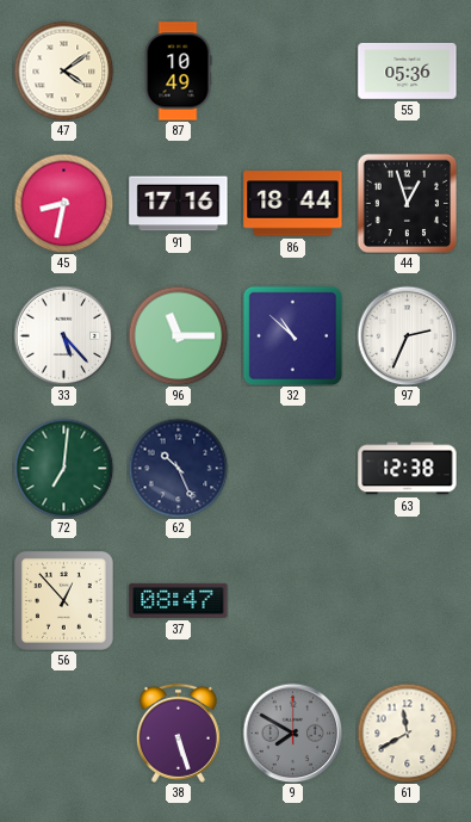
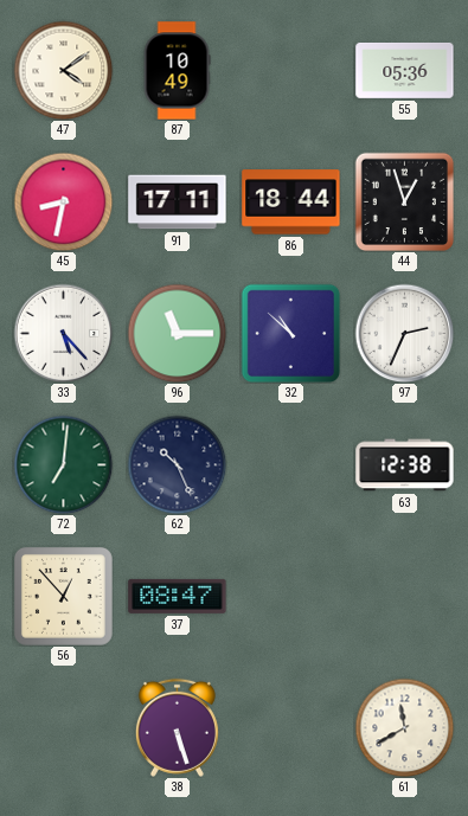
91: 17:16 -> 17:11 (178, 203)
9: 7:50 -> none (292, 733)
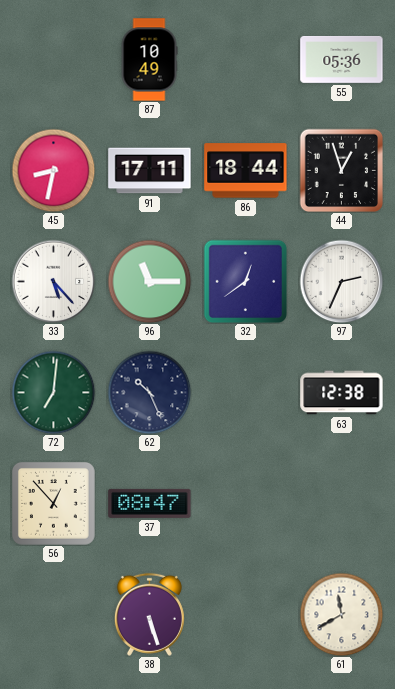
47: 4:09 -> none (63, 70)
32: 10:52 -> 12:39 (245, 281)
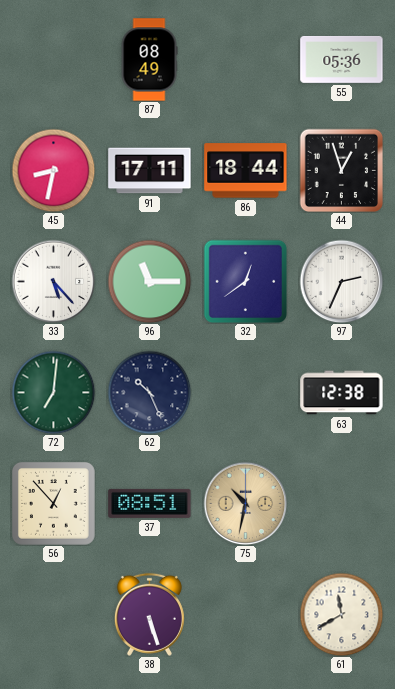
87: 10:49 -> 08:49 (149, 60)
37: 08:47 -> 08:51 (150, 503)
75: none -> 10:32 (245, 503)
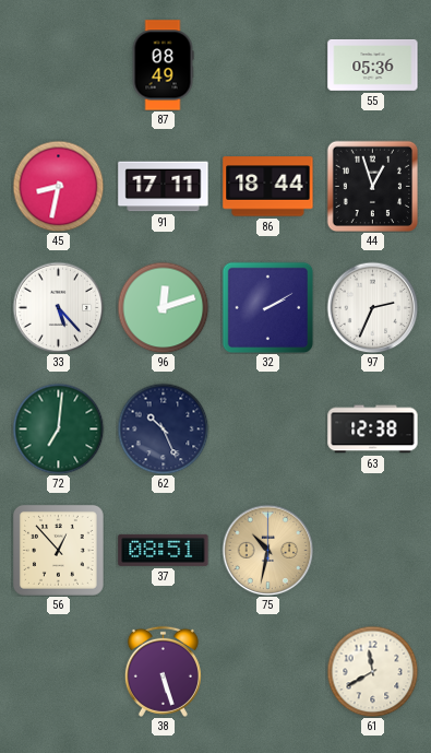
96: 11:15 -> 12:12 (163, 307)
32: 12:39 -> 2:10 (267, 307)
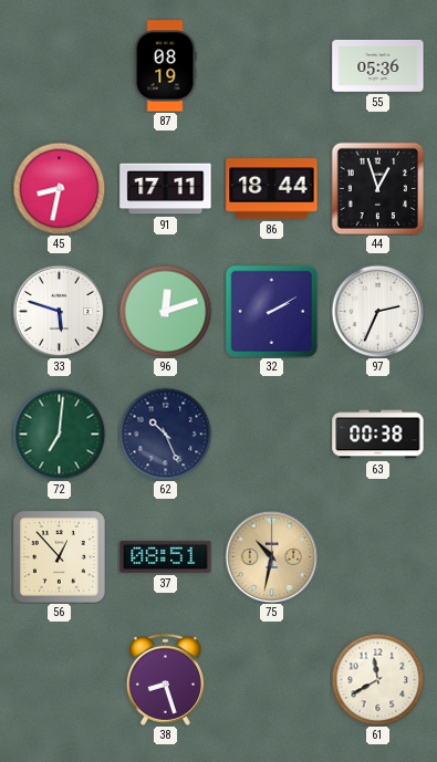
87: 08:49 -> 08:19 (165, 66)
33: 5:23 -> 5:48 (59, 311)
63: 12:38 -> 00:38 (378, 435)
38: 5:27 -> 8:27 (165, 679)
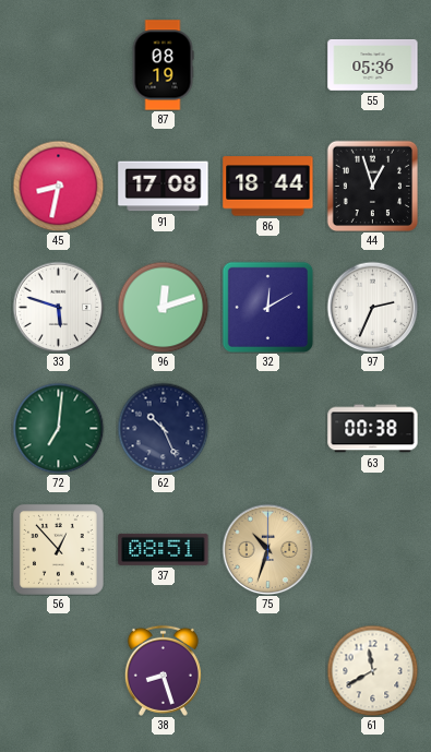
91: 17:11 -> 17:08 (164, 187)
32: 2:10 -> 12:10 (267, 307)
75: 10:32 -> 10:33 (267, 549)
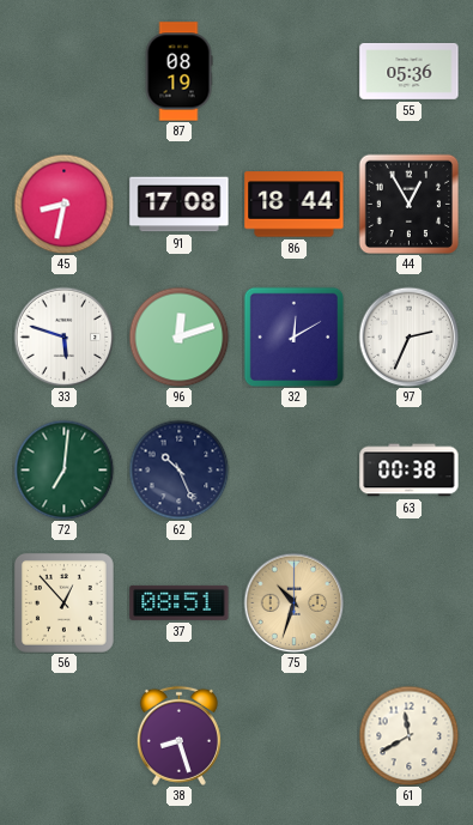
44: 12:57 -> 12:55 (408, 204)
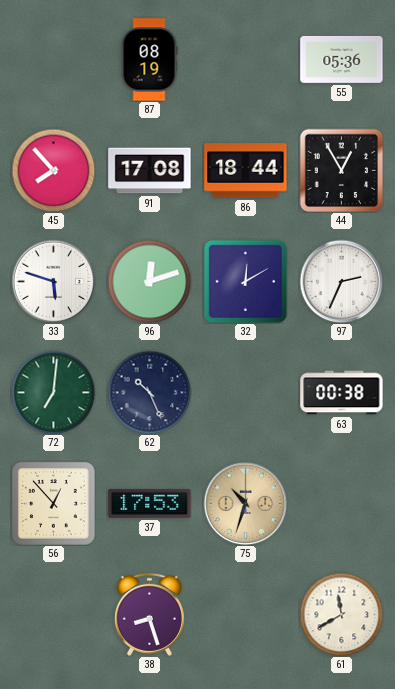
45: 8:32 -> 7:53 (53, 170)
37: 08:51 -> 17:53 (150, 503)
